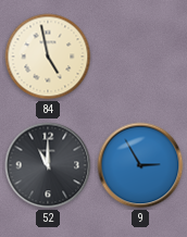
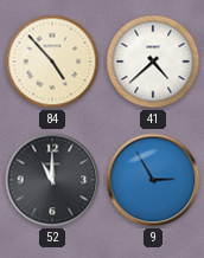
84: 4:58 -> 4:53 (52, 62)
41: none -> 4:38 (153, 62)
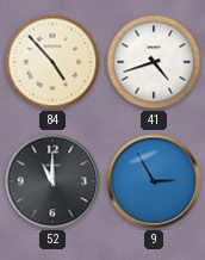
41: 4:38 -> 4:42 (154, 62)
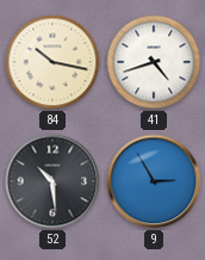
84: 4:53 -> 10:17 (52, 62)
52: 11:00 -> 10:29 (52, 181)
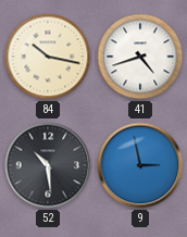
9: 2:55 -> 2:58 (140, 165)
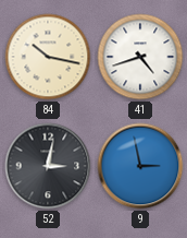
52: 10:29 -> 3:02 (48, 166)
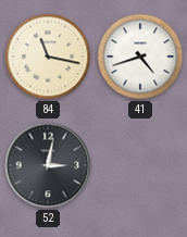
84: 10:17 -> 11:17 (48, 57)
9: 2:58 -> none (140, 166)
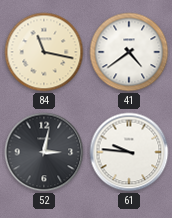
41: 4:42 -> 4:39 (129, 52)
61: none -> 9:46 (129, 152)
